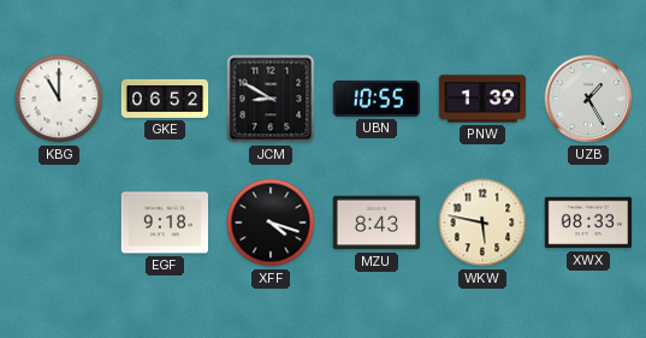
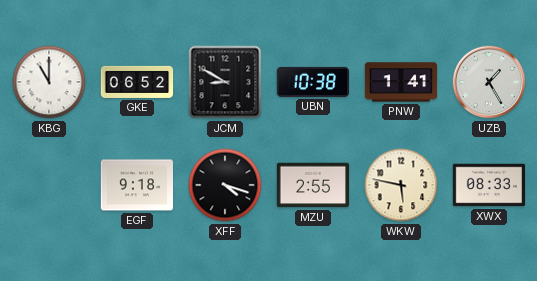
UBN: 10:55 -> 10:38 (313, 82)
PNW: 1:39 -> 1:41 (401, 82)
MZU: 8:43 -> 2:55 (313, 185)
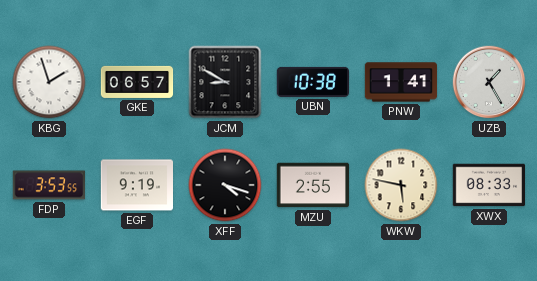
KBG: 11:00 -> 1:57 (49, 82)
GKE: 06:52 -> 06:57 (137, 82)
FDP: none -> 3:53 (48, 185)
EGF: 9:18 -> 9:19 (136, 185)
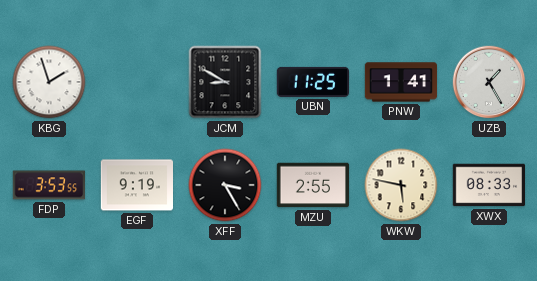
GKE: 06:57 -> none (137, 82)
UBN: 10:38 -> 11:25 (313, 82)
XFF: 4:18 -> 3:25 (225, 185)
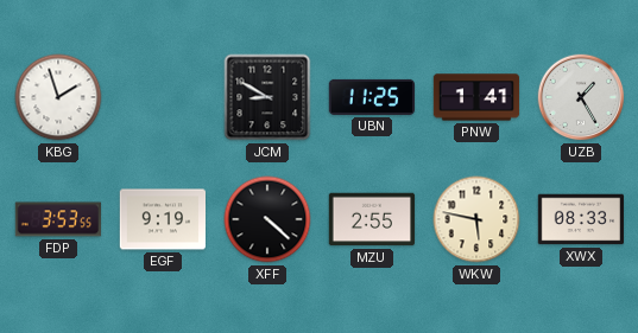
XFF: 3:25 -> 4:22 (267, 219)
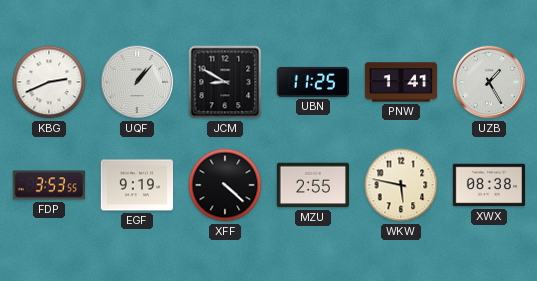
KBG: 1:57 -> 2:41 (49, 82)
UQF: none -> 1:07 (137, 82)
XWX: 08:33 -> 08:38 (488, 185)
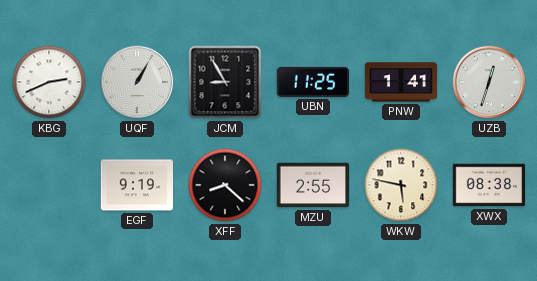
UQF: 1:07 -> 1:05 (137, 82)
JCM: 8:50 -> 8:55 (225, 82)
UZB: 1:25 -> 12:33 (489, 82)
FDP: 3:53 -> none (48, 185)
XFF: 4:22 -> 8:22 (225, 185)
